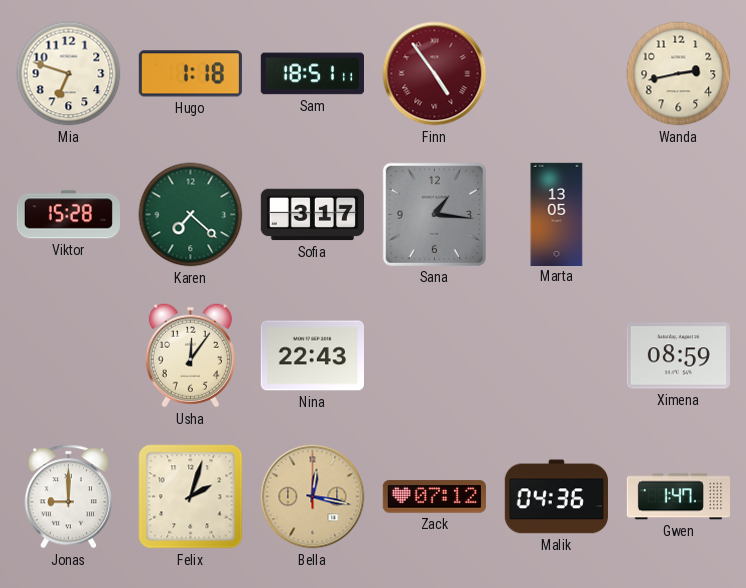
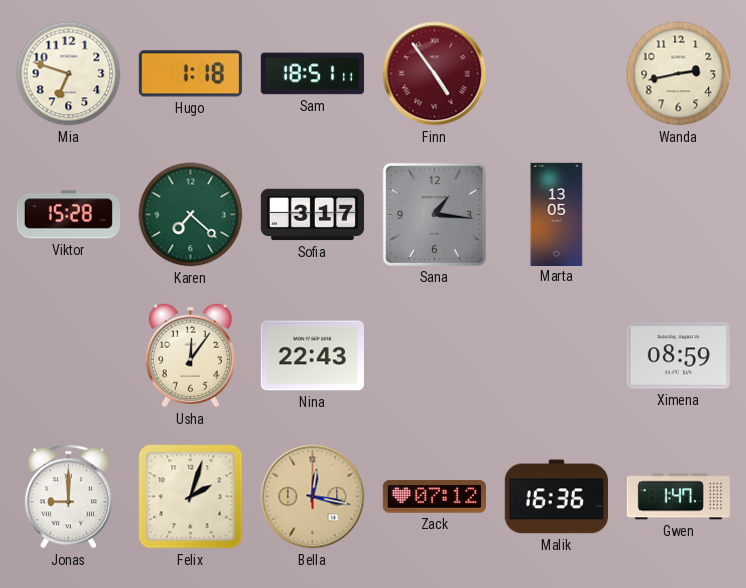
Malik: 04:36 -> 16:36 (556, 497)
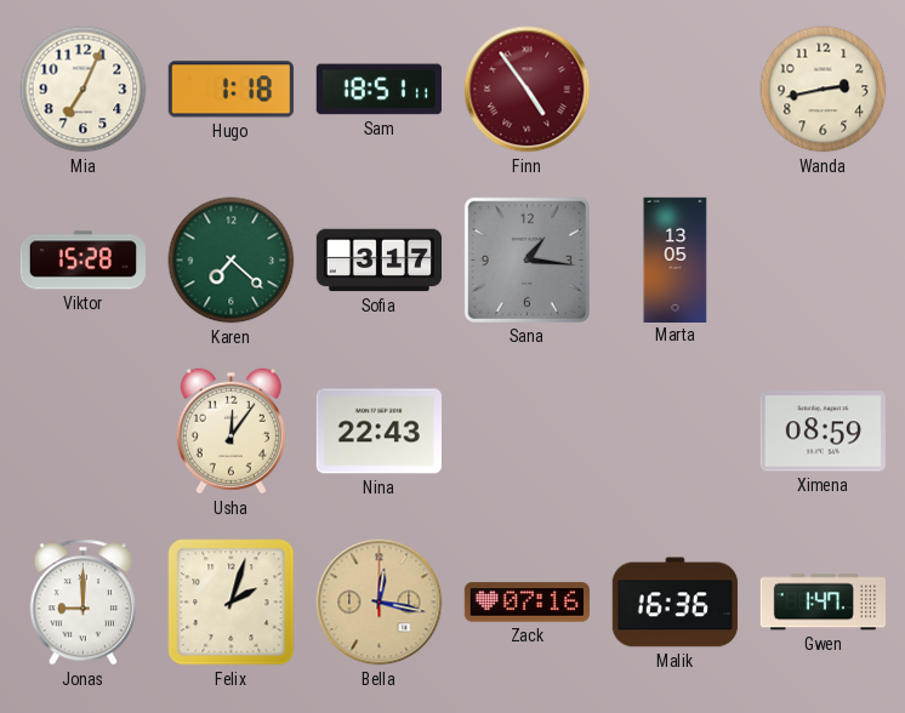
Mia: 6:48 -> 7:04 (84, 90)
Zack: 07:12 -> 07:16 (527, 603)
